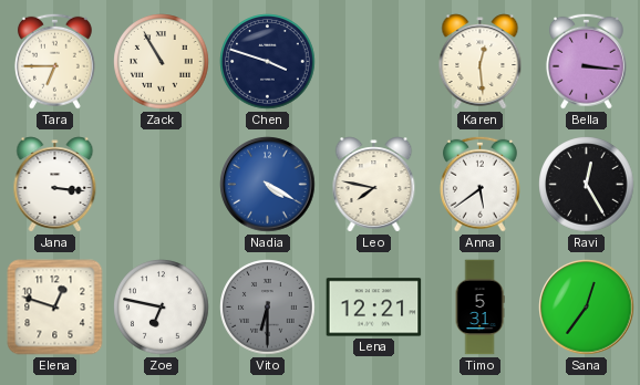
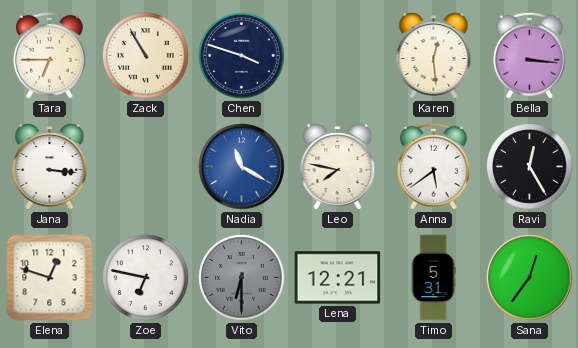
Nadia: 4:20 -> 11:20 (242, 167)
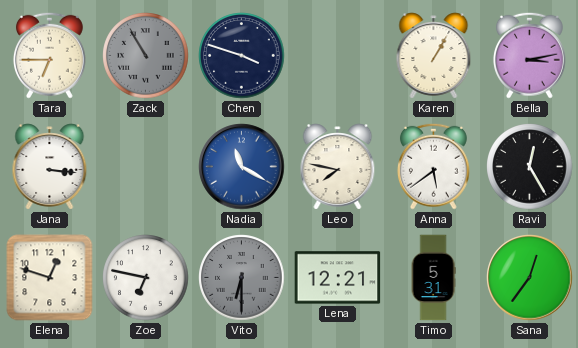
Zack dial: cream -> grey (146, 56)
Karen: 12:29 -> 1:05 (434, 56)
Bella: 3:16 -> 3:13 (529, 55)
